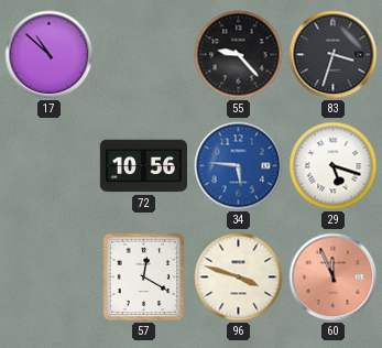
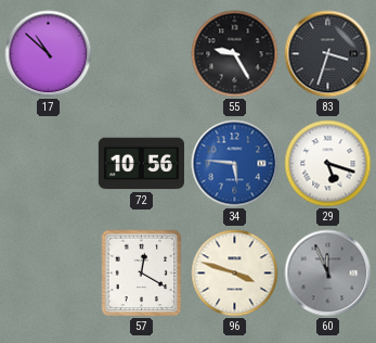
55: 9:23 -> 9:25 (235, 54)
60 dial: salmon -> grey (328, 274)
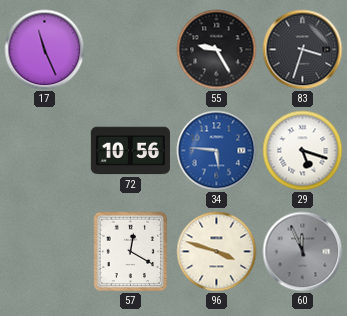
17: 10:52 -> 11:26 (45, 50)
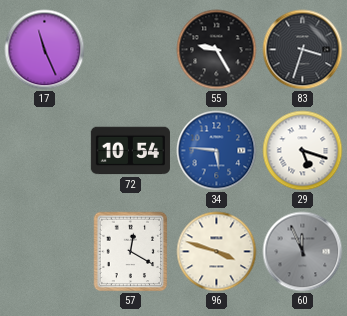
72: 10:56 -> 10:54 (130, 151)
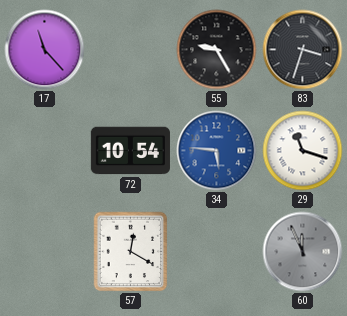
17: 11:26 -> 11:23 (45, 50)
29: 5:18 -> 11:18 (303, 151)
96: 3:48 -> none (217, 252)
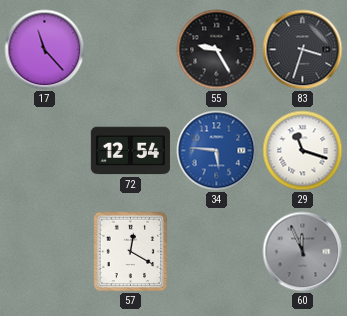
72: 10:54 -> 12:54 (130, 151)
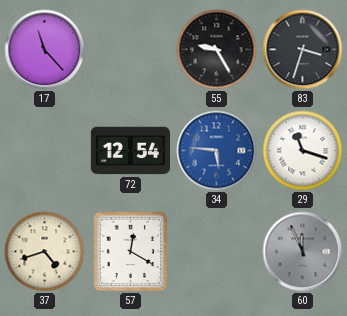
37: none -> 4:42 (45, 252)
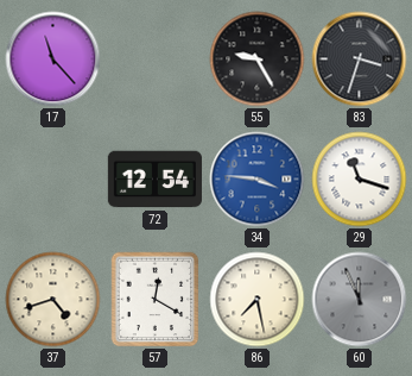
34: 5:46 -> 3:46 (258, 180)
86: none -> 7:28 (258, 300)
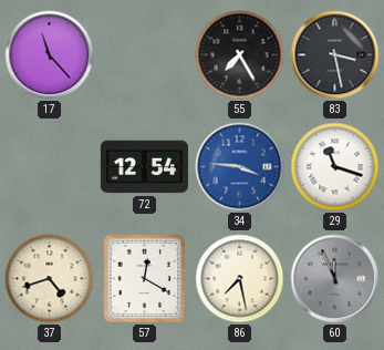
55: 9:25 -> 7:25 (240, 55)
83: 3:33 -> 3:28 (335, 55)
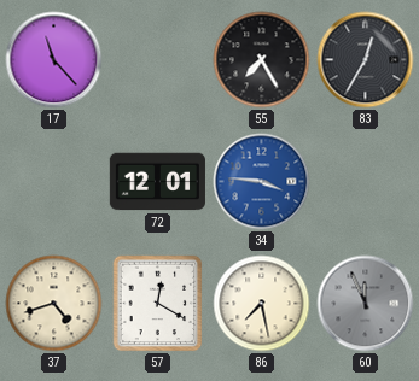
83: 3:28 -> 12:35 (366, 60)
72: 12:54 -> 12:01 (157, 182)
29: 11:18 -> none (335, 167)
